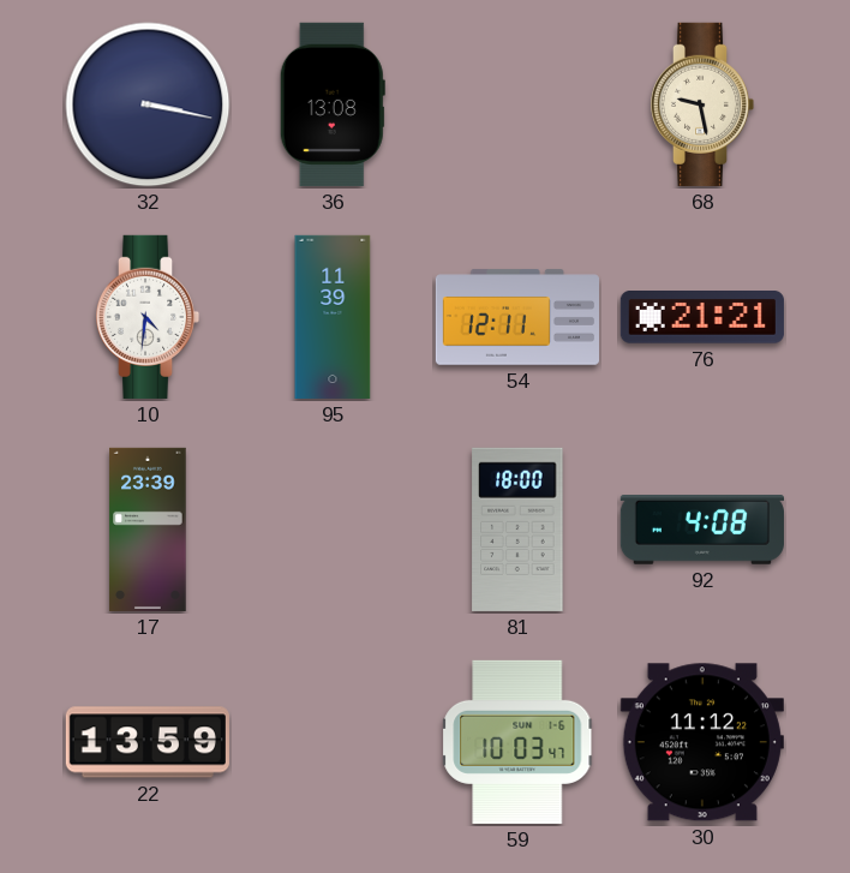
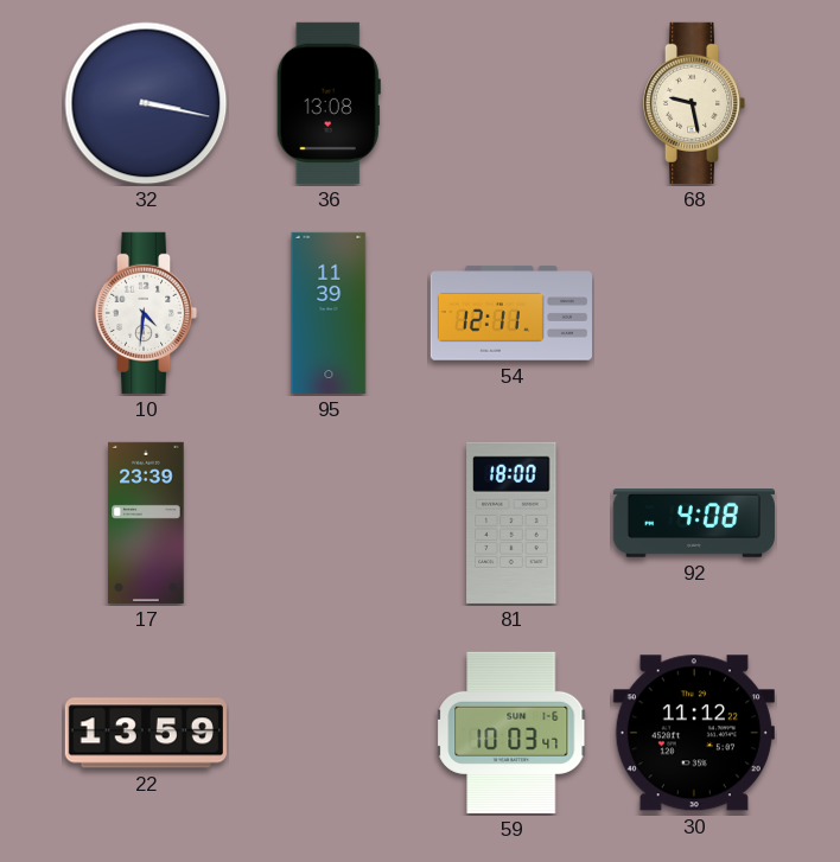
76: 21:21 -> none (702, 318)
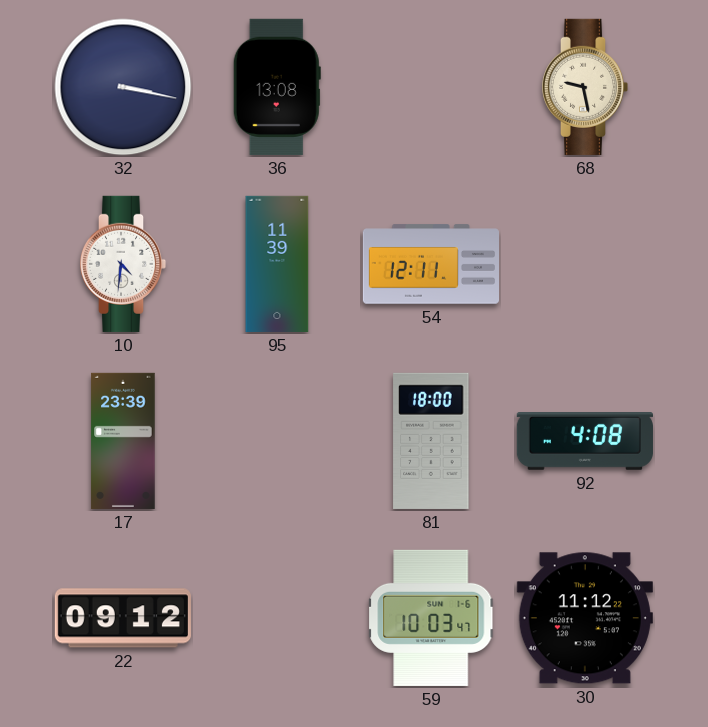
22: 13:59 -> 09:12 (123, 618)
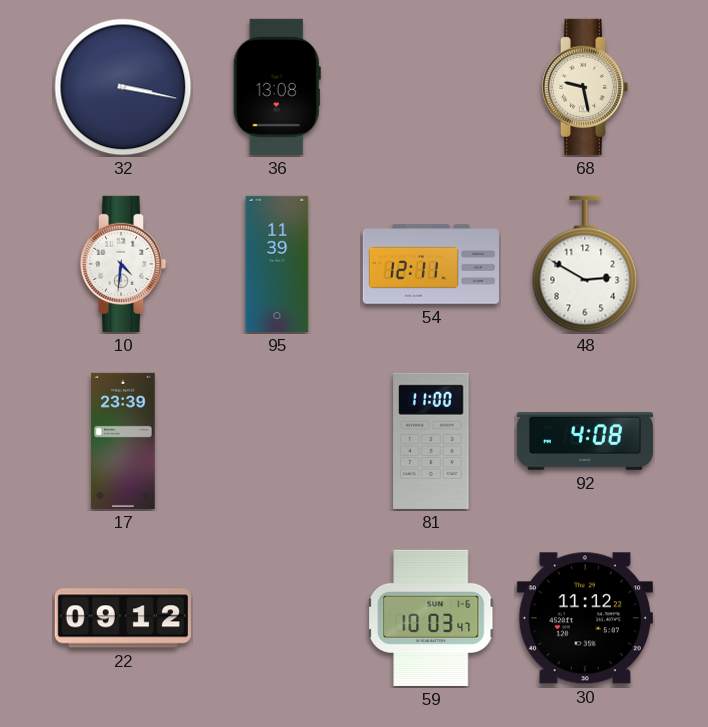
48: none -> 2:50 (585, 264)
81: 18:00 -> 11:00 (431, 441)
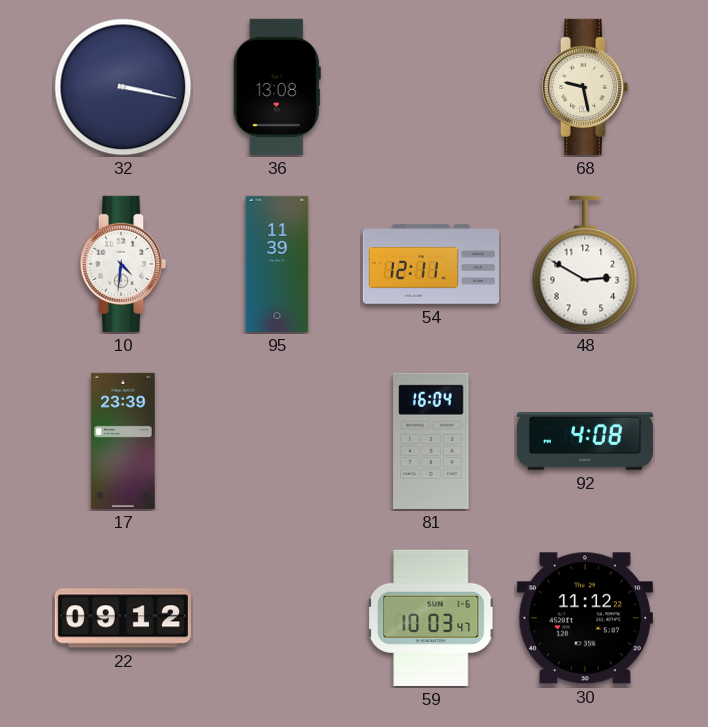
81: 11:00 -> 16:04 (431, 441)
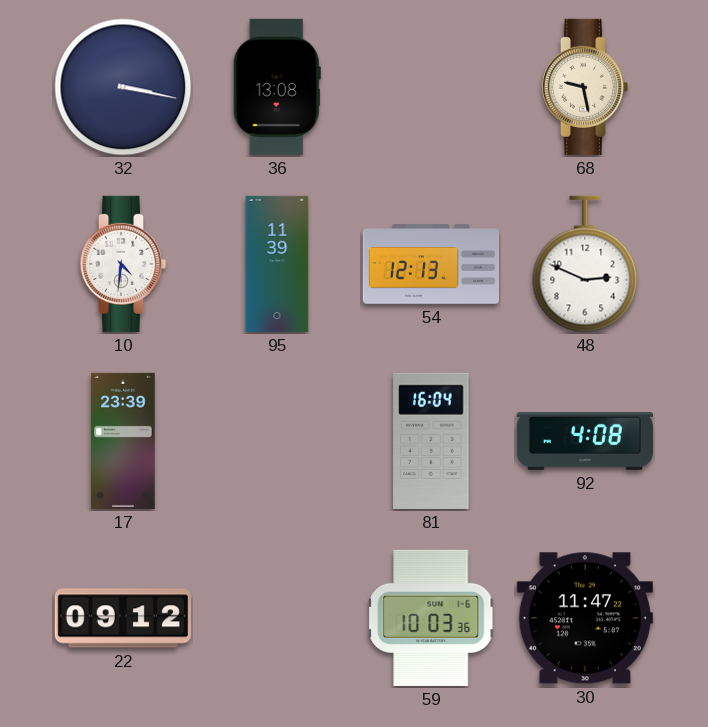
54: 12:11 -> 12:13 (430, 264)
48: 2:50 -> 2:49 (585, 264)
59: 10:03:47 -> 10:03:36 (432, 618)
30: 11:12 -> 11:47 (585, 618)
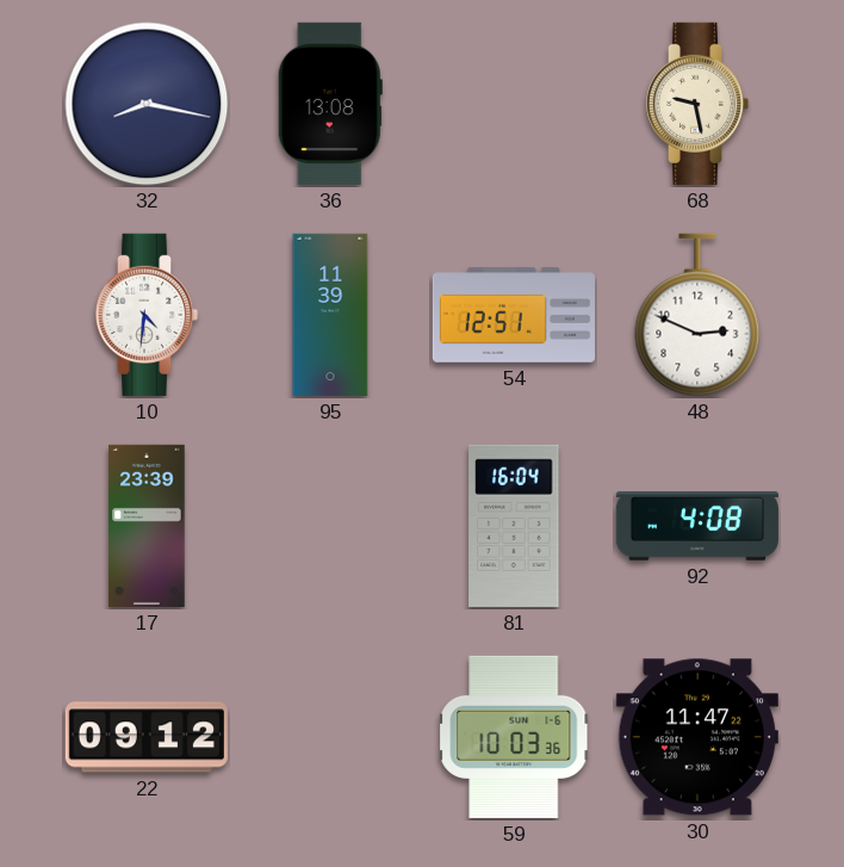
32: 3:17 -> 8:17 (147, 104)
54: 12:13 -> 12:51 (513, 315)
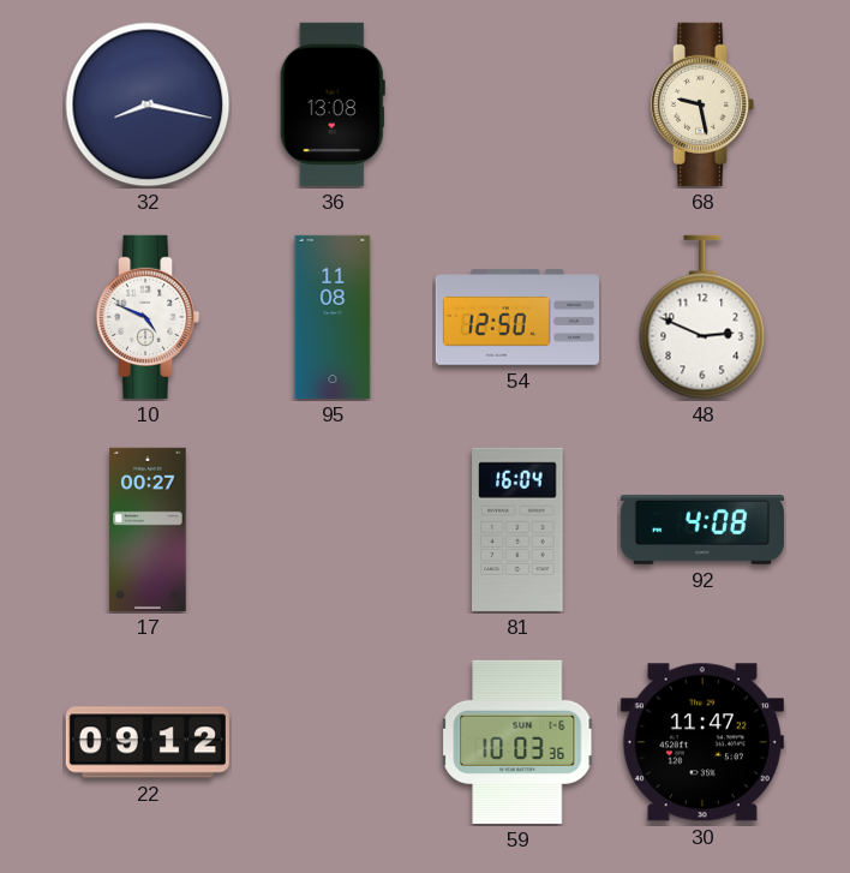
10: 4:31 -> 4:49 (148, 317)
95: 11:39 -> 11:08 (333, 317)
54: 12:51 -> 12:50 (516, 317)
17: 23:39 -> 00:27 (148, 530)
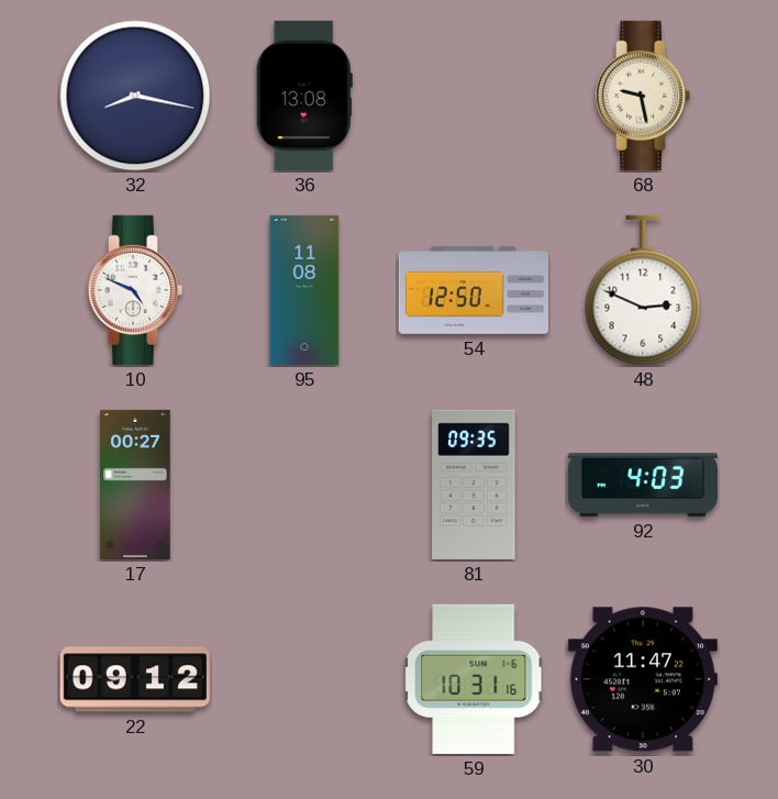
81: 16:04 -> 09:35 (474, 485)
92: 4:08 -> 4:03 (643, 486)
59: 10:03 -> 10:31 (475, 679)
